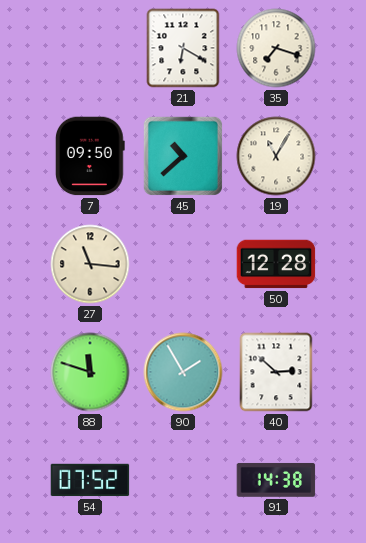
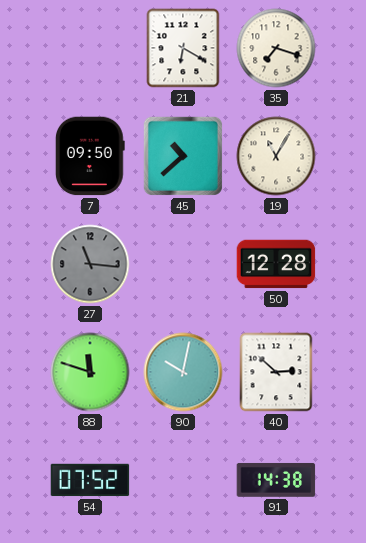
27 dial: cream -> grey (90, 264)
90: 1:55 -> 10:02 (183, 372)
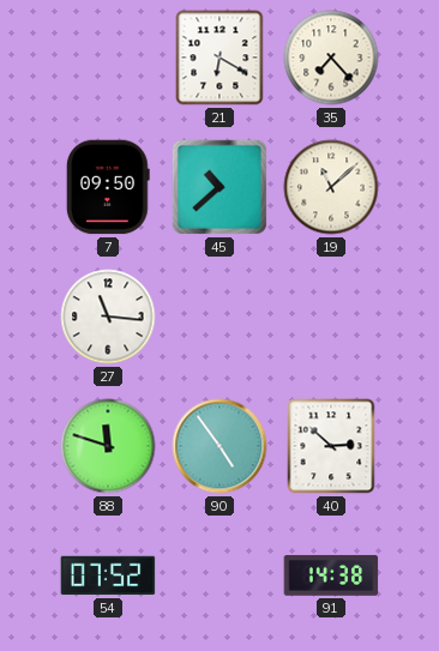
35: 7:18 -> 7:23 (331, 58)
19: 11:05 -> 11:08 (331, 187)
27 dial: grey -> white (108, 317)
50: 12:28 -> none (276, 264)
90: 10:02 -> 4:54 (220, 446)
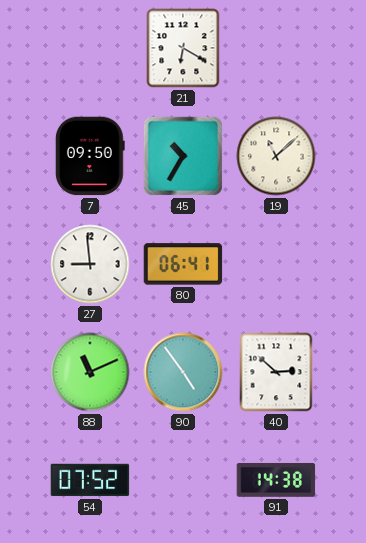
35: 7:23 -> none (331, 58)
45: 10:38 -> 10:35 (183, 156)
27: 11:16 -> 8:59 (90, 264)
80: none -> 06:41 (183, 264)
88: 11:48 -> 11:11 (90, 372)
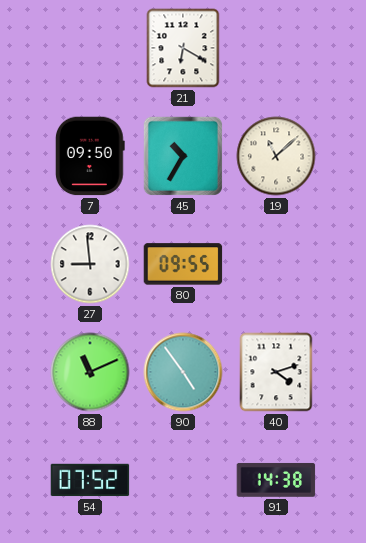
80: 06:41 -> 09:55 (183, 264)
40: 2:52 -> 4:12 (276, 372)
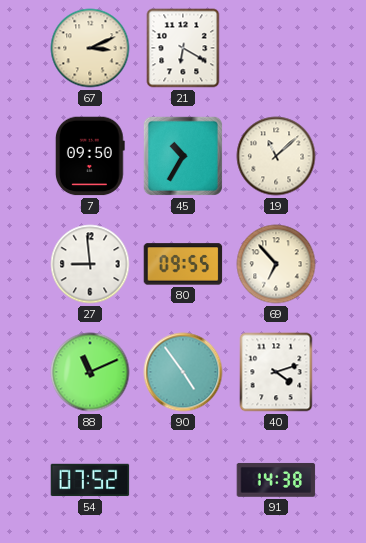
67: none -> 3:11 (90, 48)
69: none -> 6:53 (276, 264)
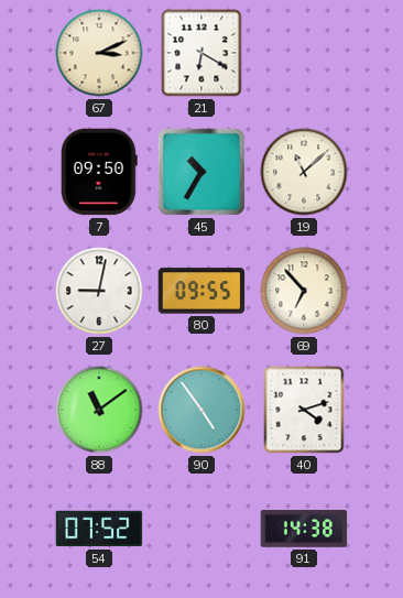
27: 8:59 -> 9:02 (99, 291)
88: 11:11 -> 11:09 (99, 410)
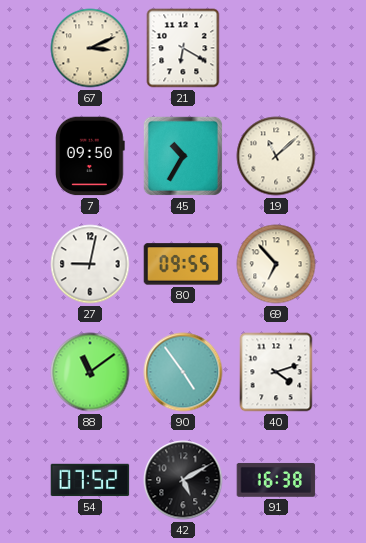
42: none -> 5:10 (183, 480)
91: 14:38 -> 16:38 (276, 480)
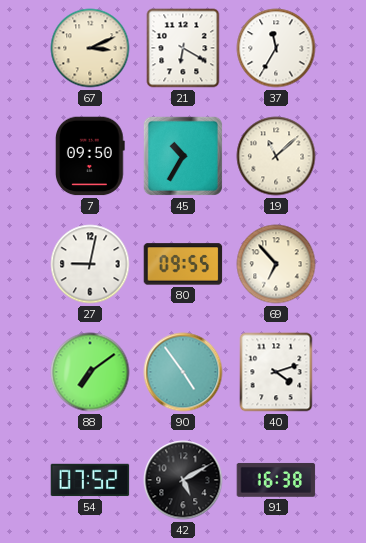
37: none -> 11:35 (276, 48)
88: 11:09 -> 7:09 (90, 372)
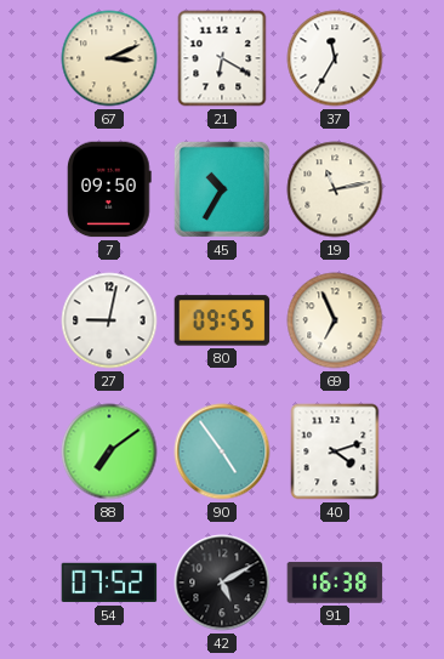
19: 11:08 -> 11:13 (335, 189)
69: 6:53 -> 6:56 (335, 320)
